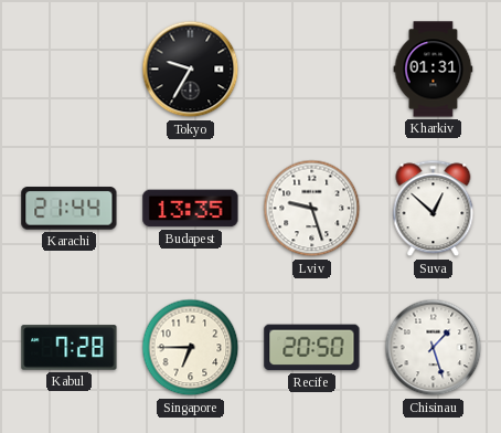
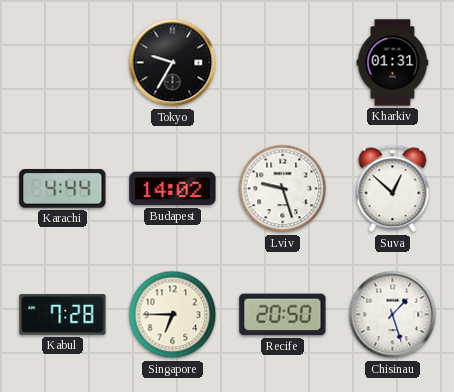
Karachi: 21:44 -> 4:44 (63, 189)
Budapest: 13:35 -> 14:02 (173, 189)
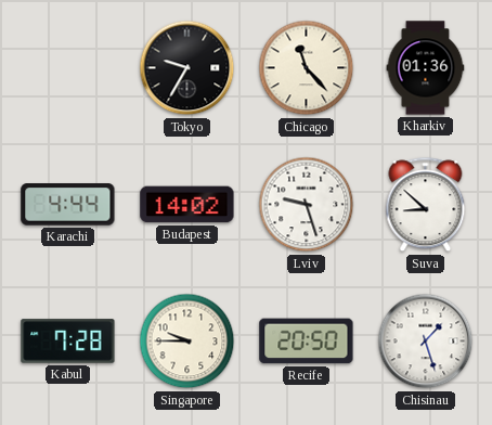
Chicago: none -> 11:23 (307, 68)
Kharkiv: 01:31 -> 01:36 (426, 68)
Suva: 12:52 -> 8:52 (426, 205)
Singapore: 6:45 -> 9:45 (187, 342)
